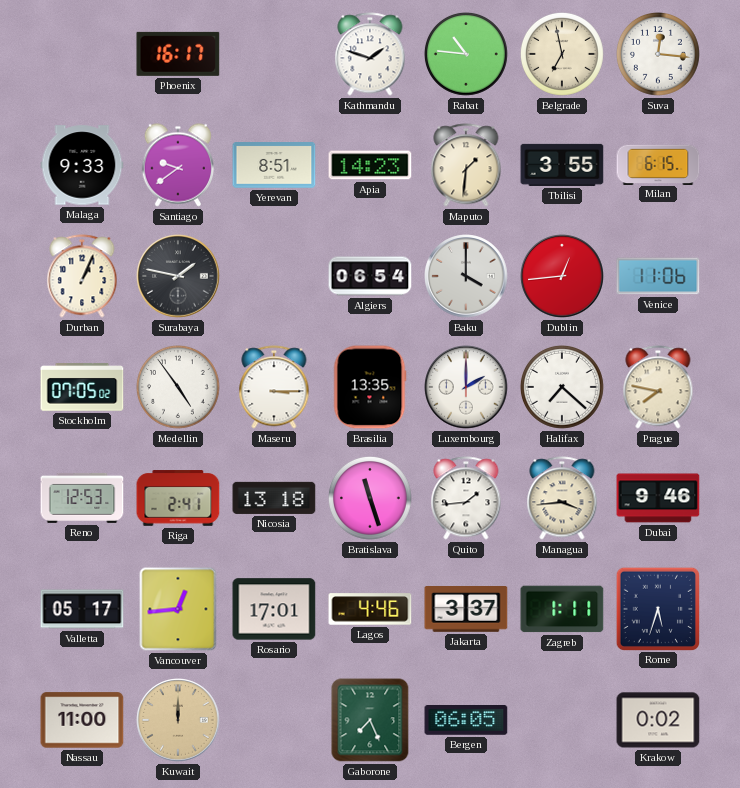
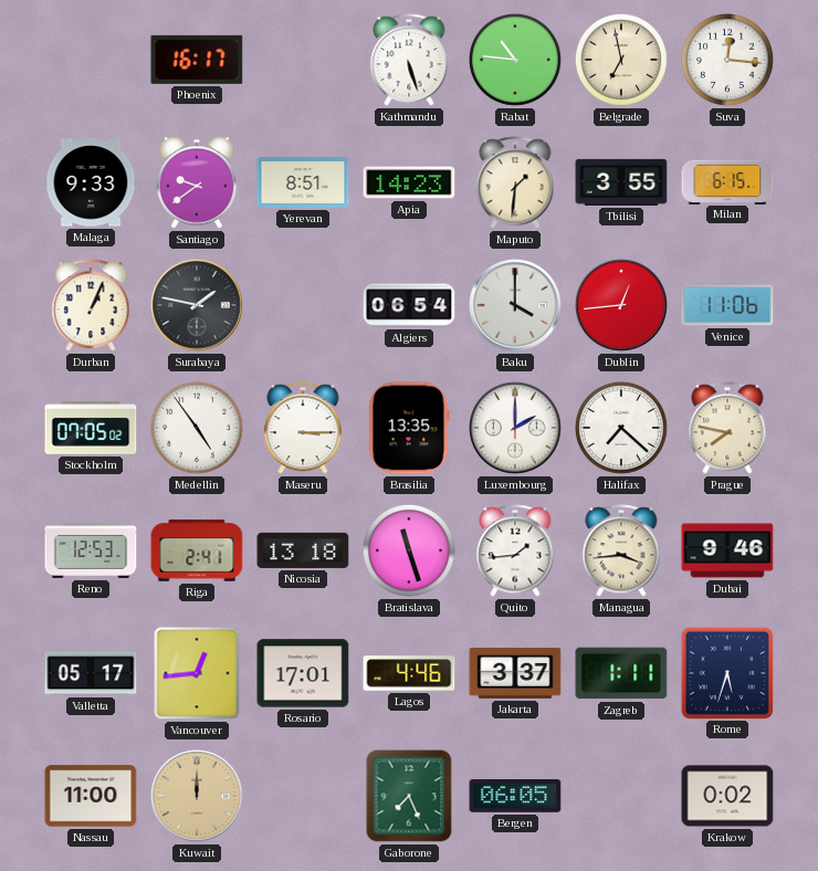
Kathmandu: 1:48 -> 5:27 (409, 60)
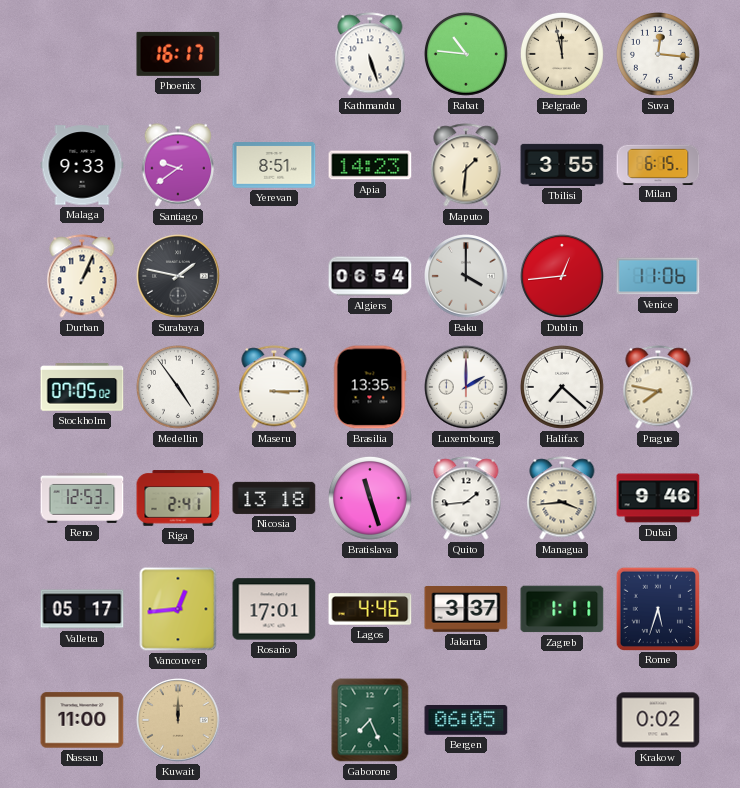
Belgrade: 6:58 -> 11:58 (563, 55)
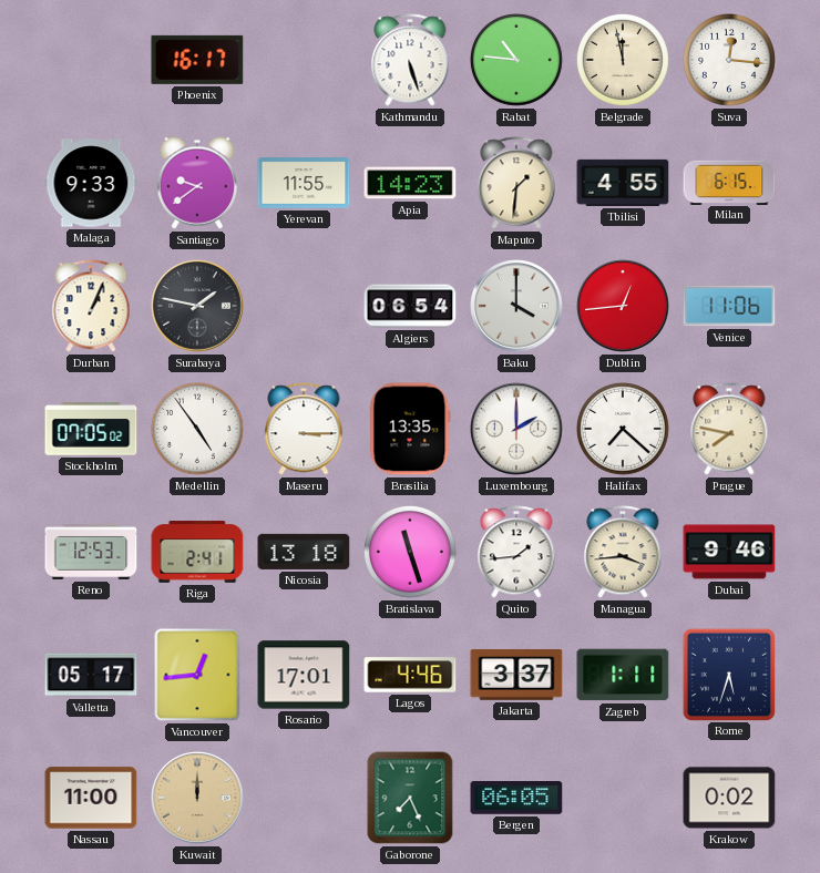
Yerevan: 8:51 -> 11:55 (304, 183)
Tbilisi: 3:55 -> 4:55 (623, 183)
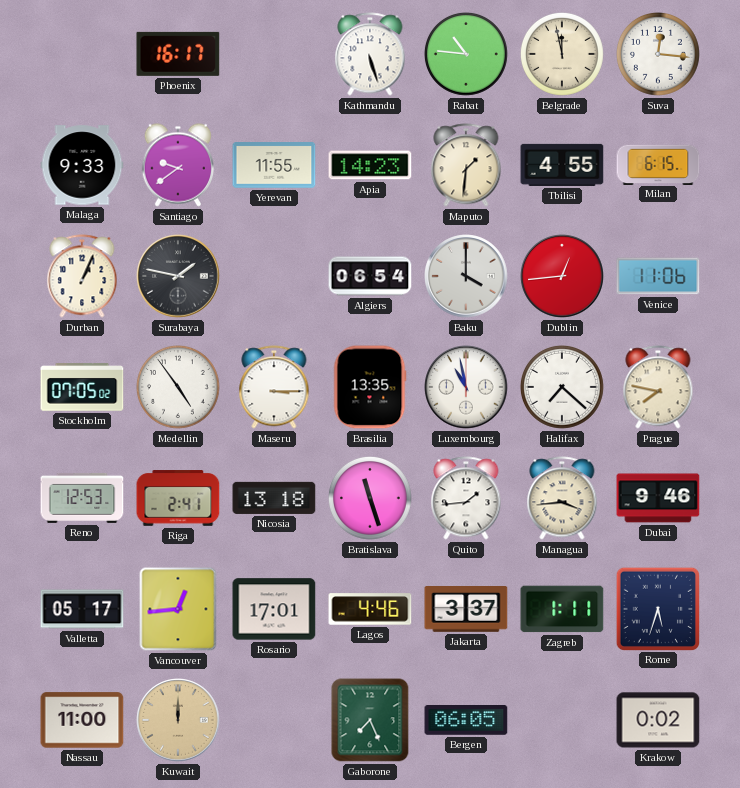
Luxembourg: 2:00 -> 10:58 (466, 387)
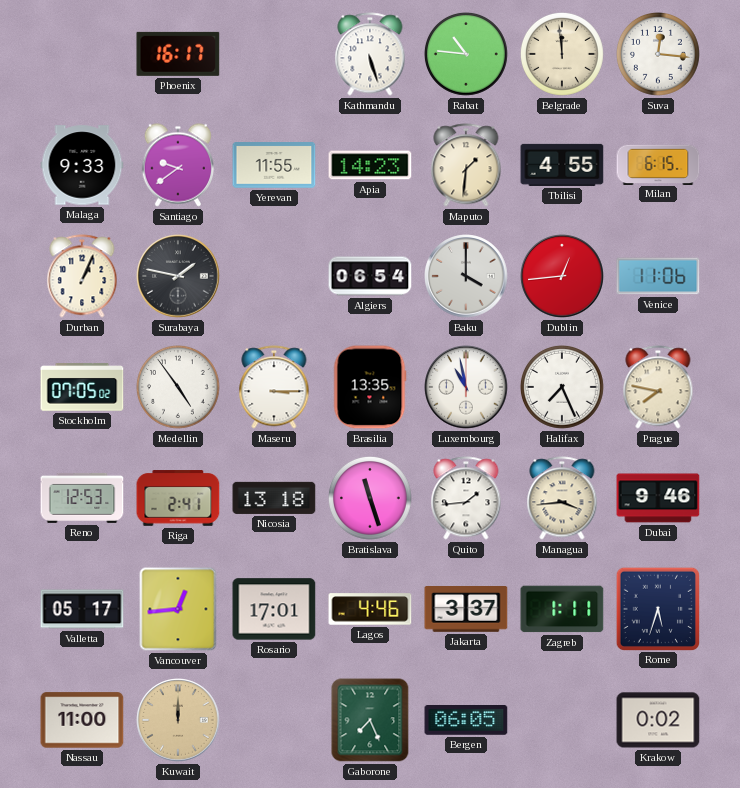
Belgrade: 11:58 -> 11:59 (563, 55)
Halifax: 7:22 -> 7:26 (563, 388)
